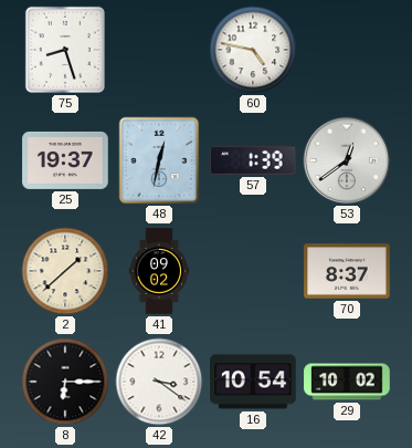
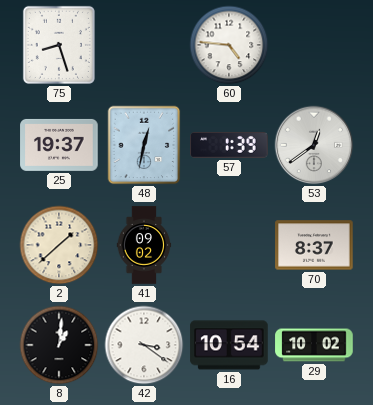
60: 4:47 -> 4:46 (229, 45)
8: 6:15 -> 1:01 (59, 345)
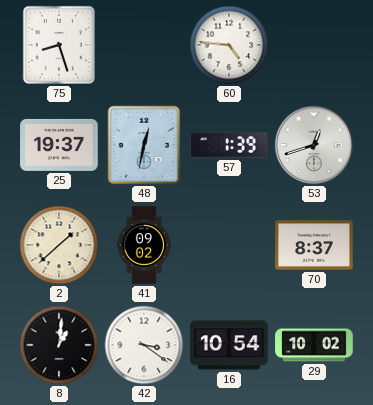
53: 12:39 -> 12:42 (314, 145)
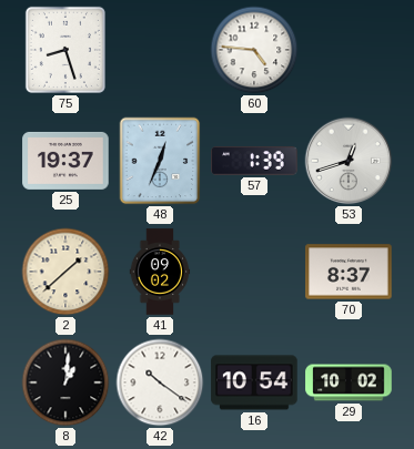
48: 12:32 -> 12:34 (160, 161)
42: 3:21 -> 10:21 (160, 382)
